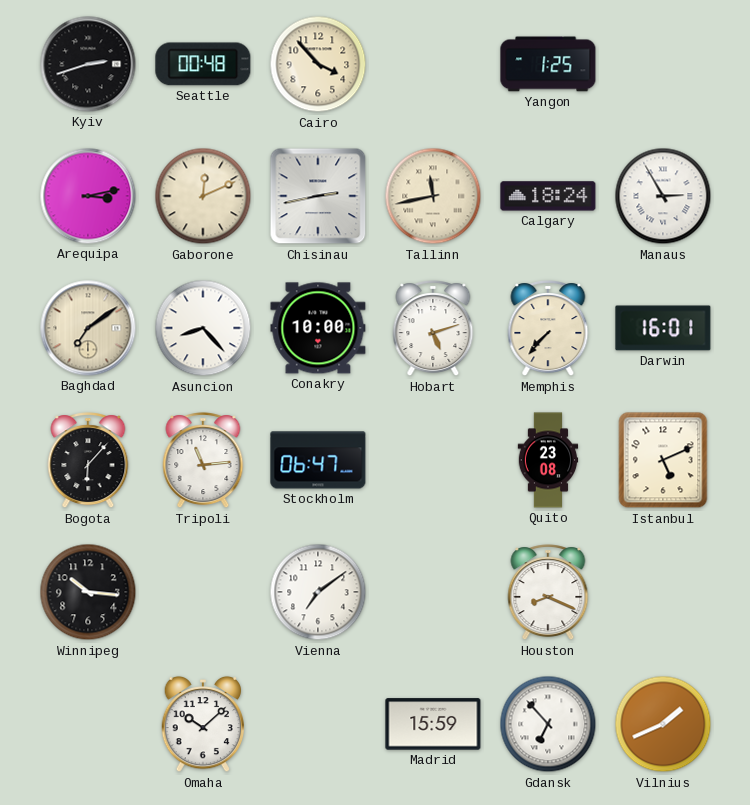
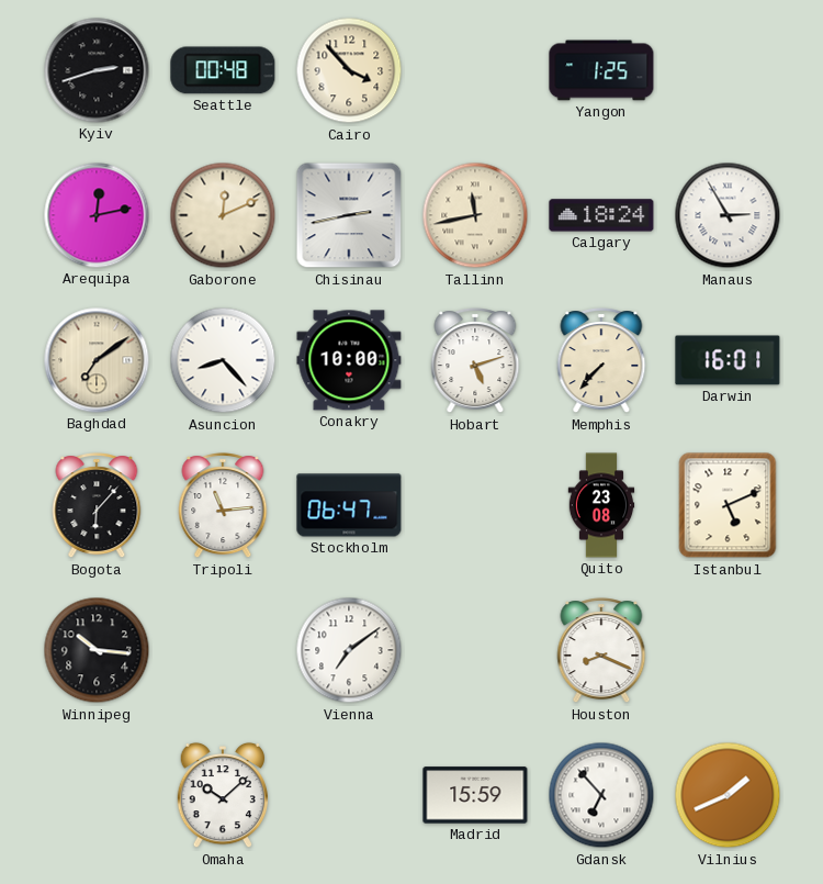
Arequipa: 3:13 -> 12:13 (97, 215)
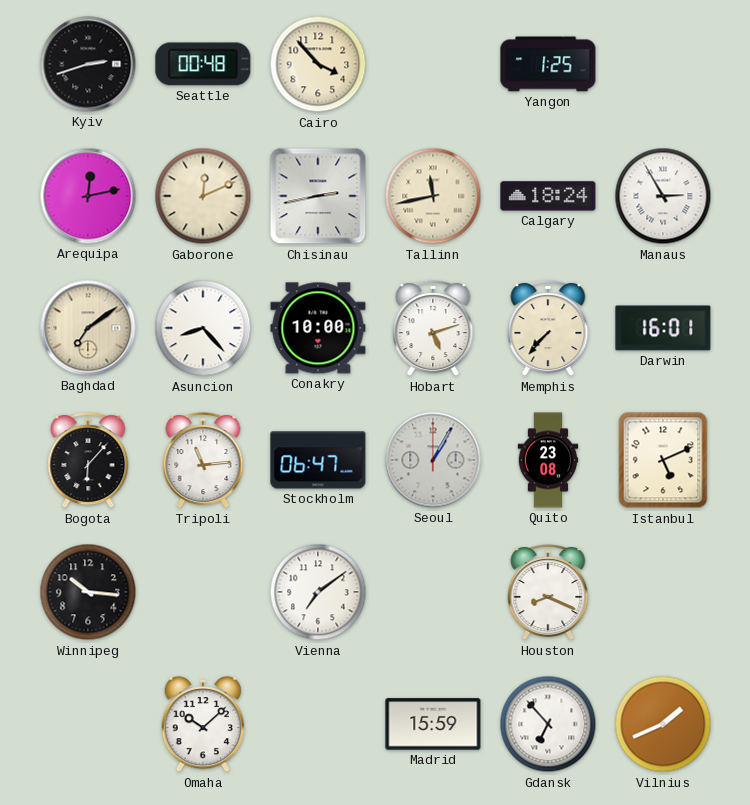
Seoul: none -> 1:05 (433, 460)
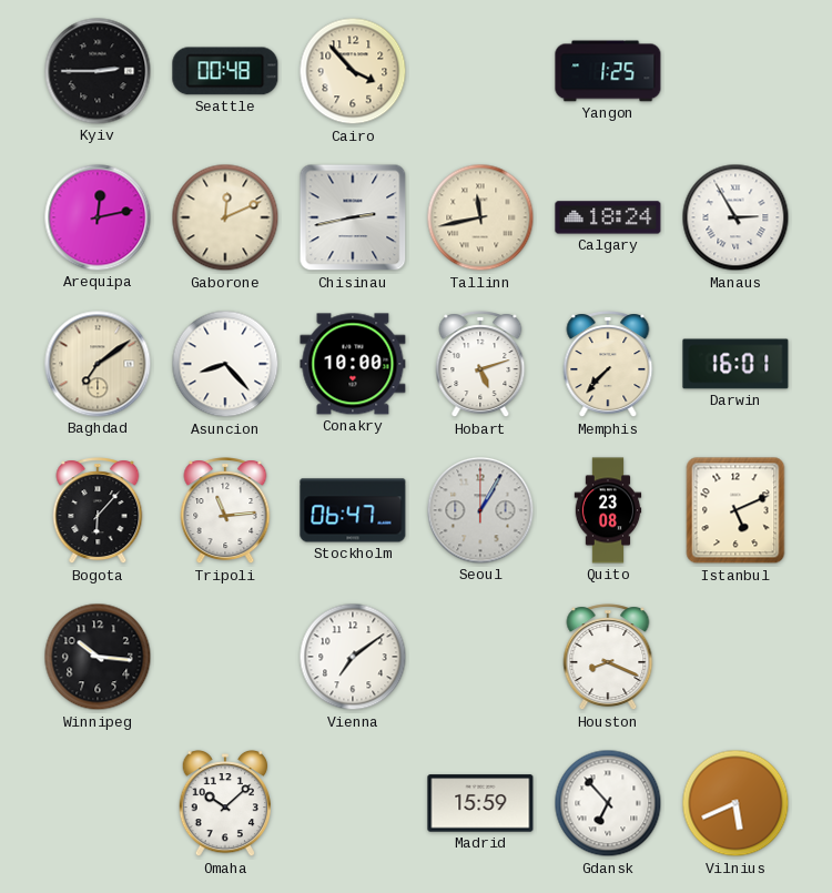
Kyiv: 2:42 -> 2:45 (98, 71)
Vilnius: 1:41 -> 5:41 (735, 803)
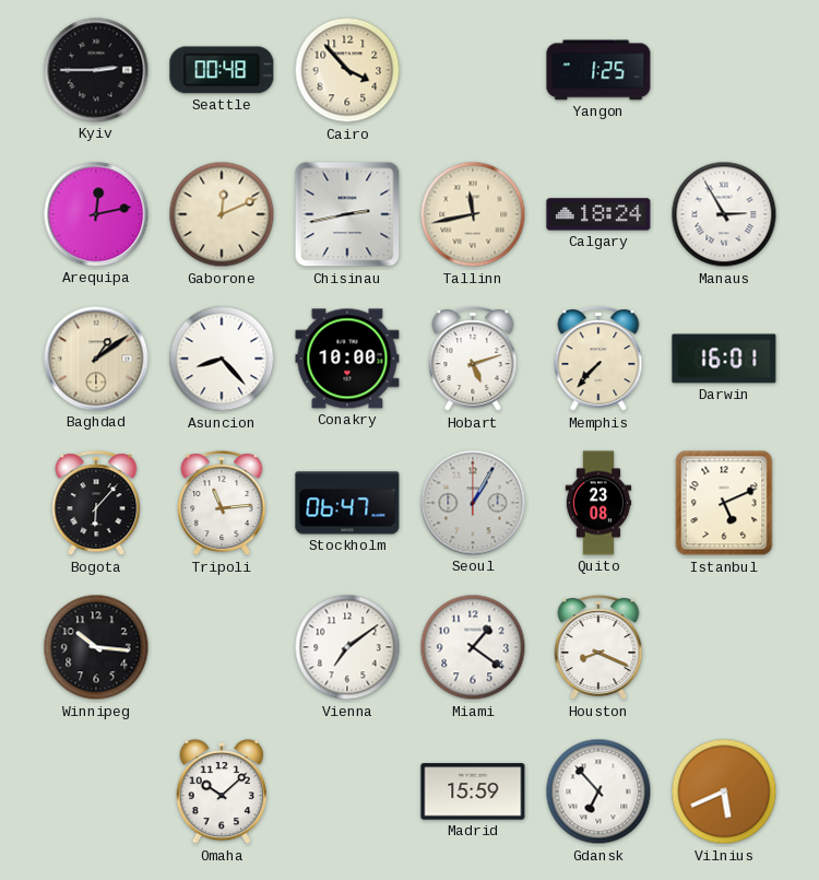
Baghdad: 7:09 -> 1:09 (96, 359)
Miami: none -> 1:21 (473, 647)
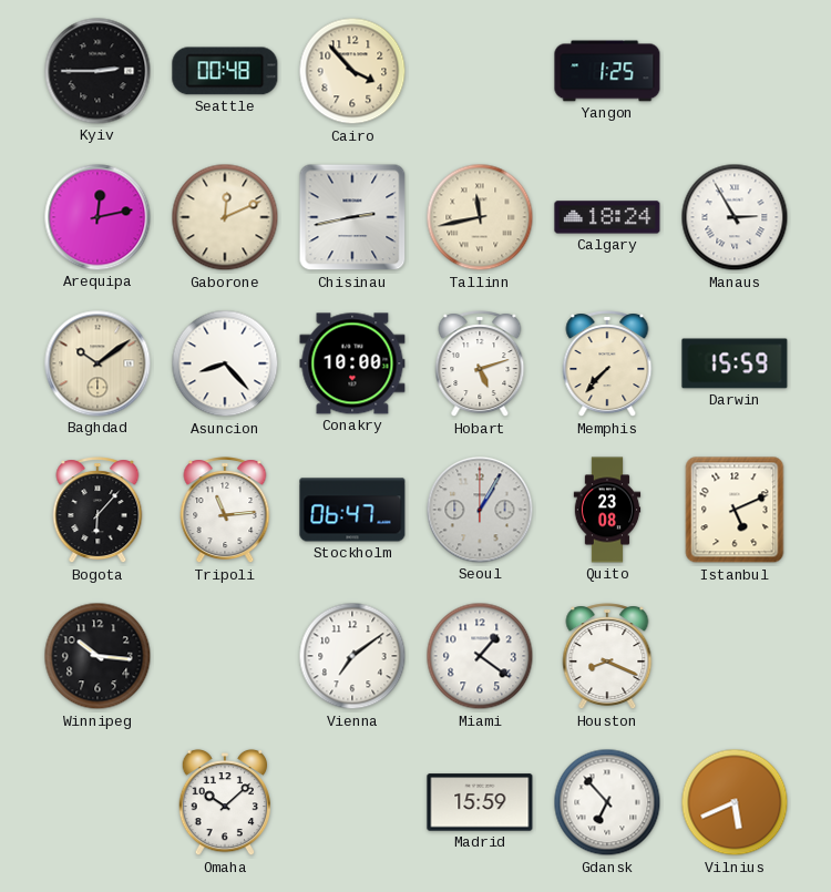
Baghdad: 1:09 -> 10:09 (98, 363)
Darwin: 16:01 -> 15:59 (735, 363)
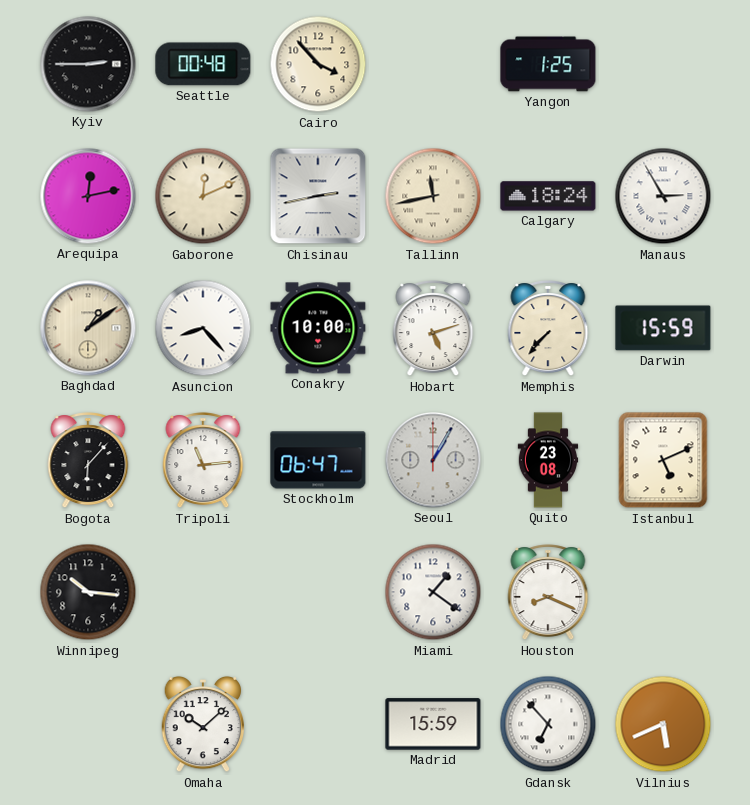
Baghdad: 10:09 -> 1:09 (88, 328)
Vienna: 7:09 -> none (352, 656)
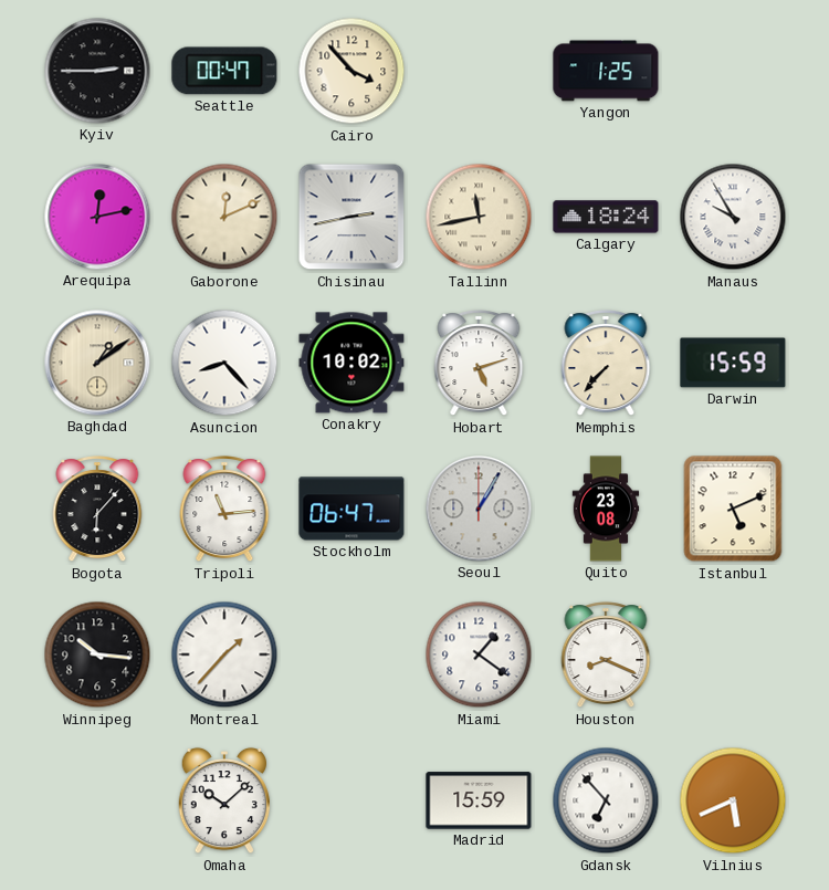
Seattle: 00:48 -> 00:47 (224, 71)
Manaus: 2:55 -> 9:55 (733, 217)
Conakry: 10:00 -> 10:02 (351, 363)
Montreal: none -> 1:37 (224, 655)
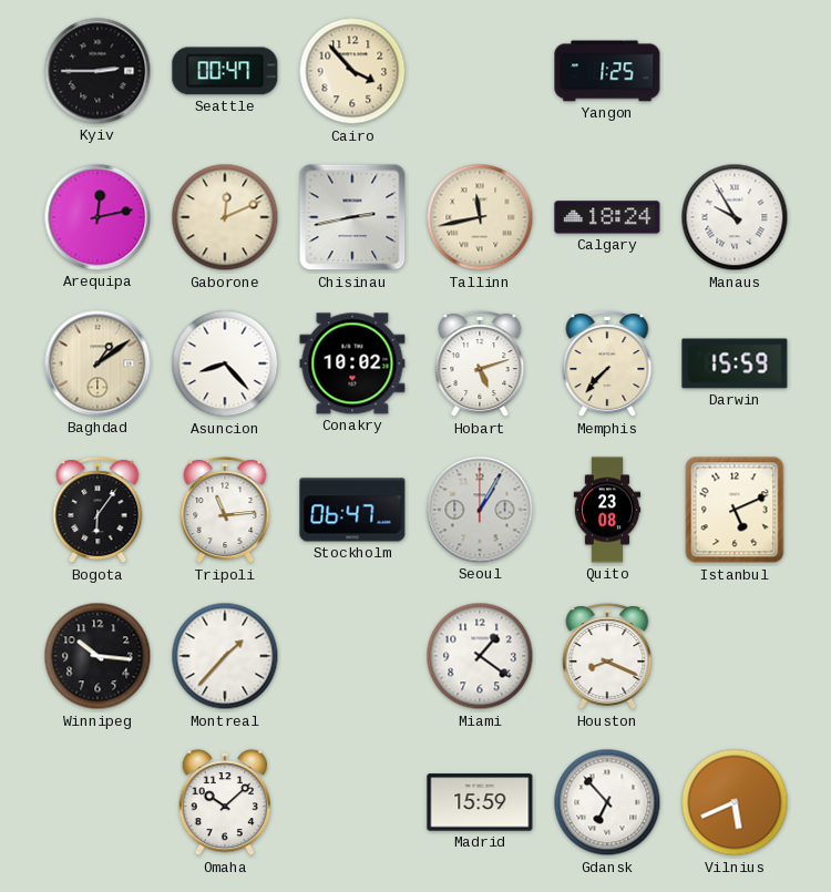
Bogota: 6:07 -> 6:06 (98, 511)
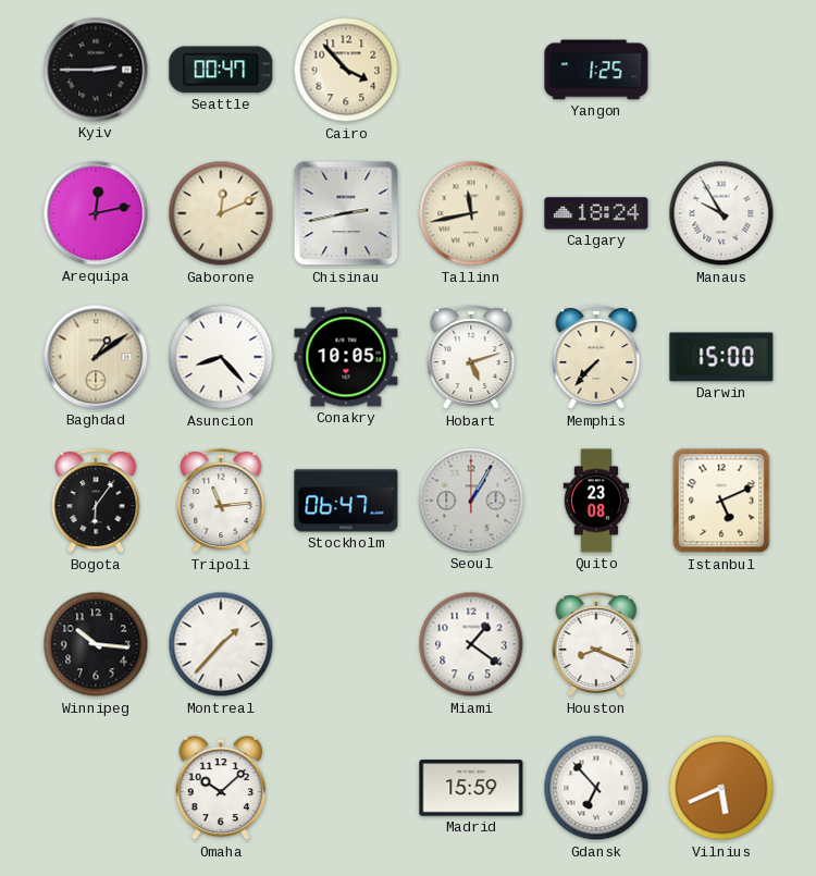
Conakry: 10:02 -> 10:05 (346, 357)
Darwin: 15:59 -> 15:00 (721, 357)
